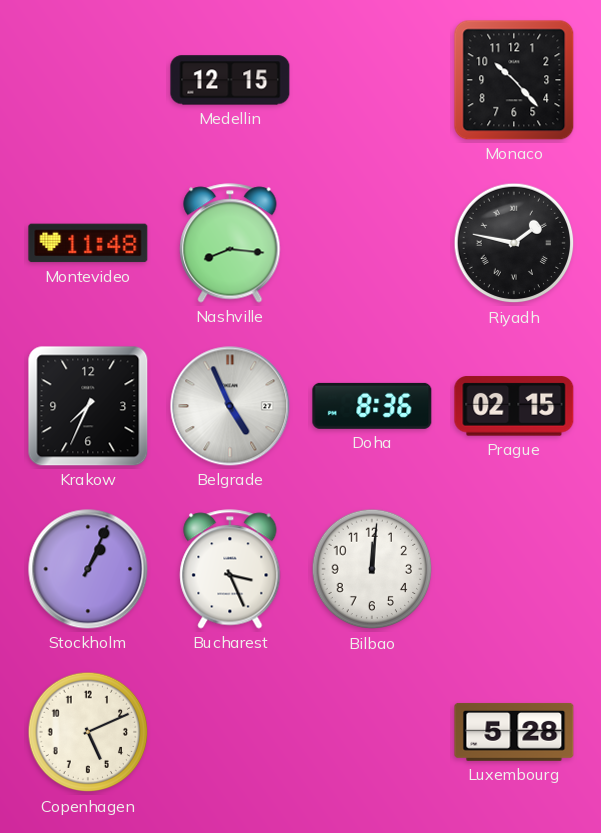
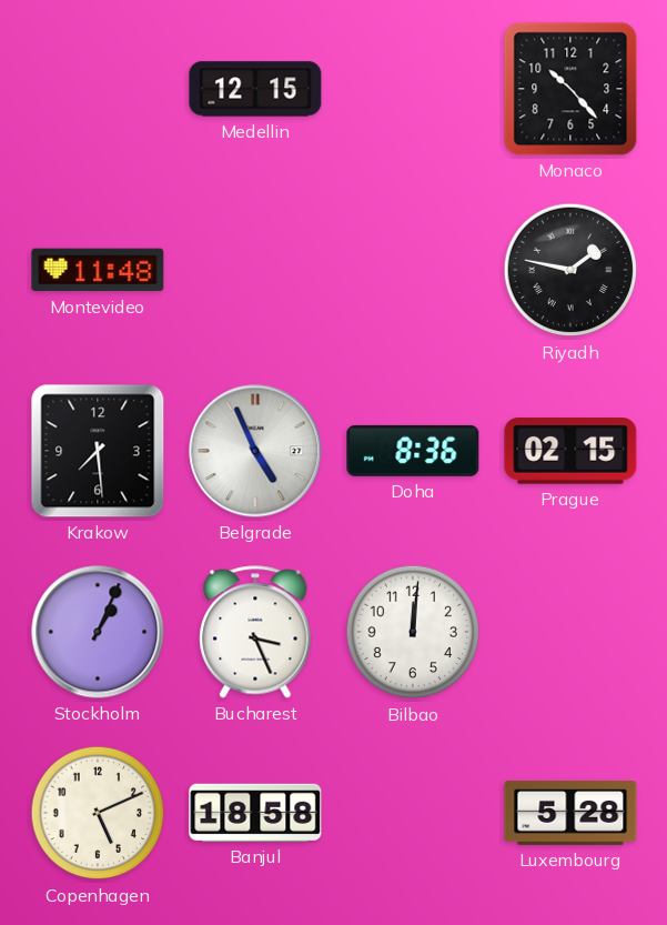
Nashville: 8:16 -> none (230, 243)
Krakow: 7:34 -> 7:29 (98, 451)
Banjul: none -> 18:58 (255, 813)
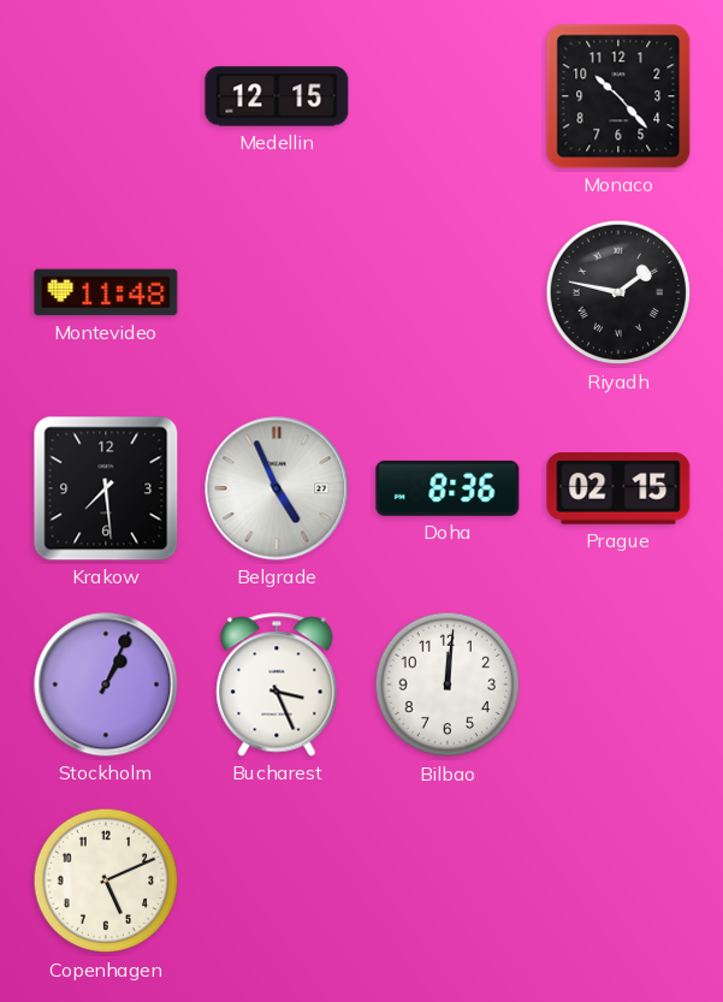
Banjul: 18:58 -> none (255, 813)
Luxembourg: 5:28 -> none (570, 813)
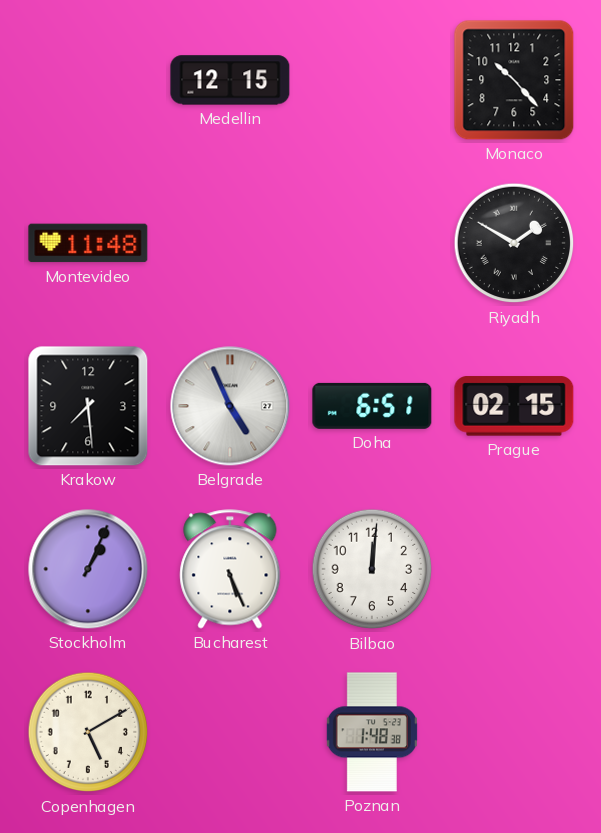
Riyadh: 1:47 -> 1:50 (514, 243)
Doha: 8:36 -> 6:51 (372, 406)
Bucharest: 3:26 -> 5:26 (230, 569)
Copenhagen: 5:11 -> 5:10 (88, 732)
Poznan: none -> 1:48 (372, 732)
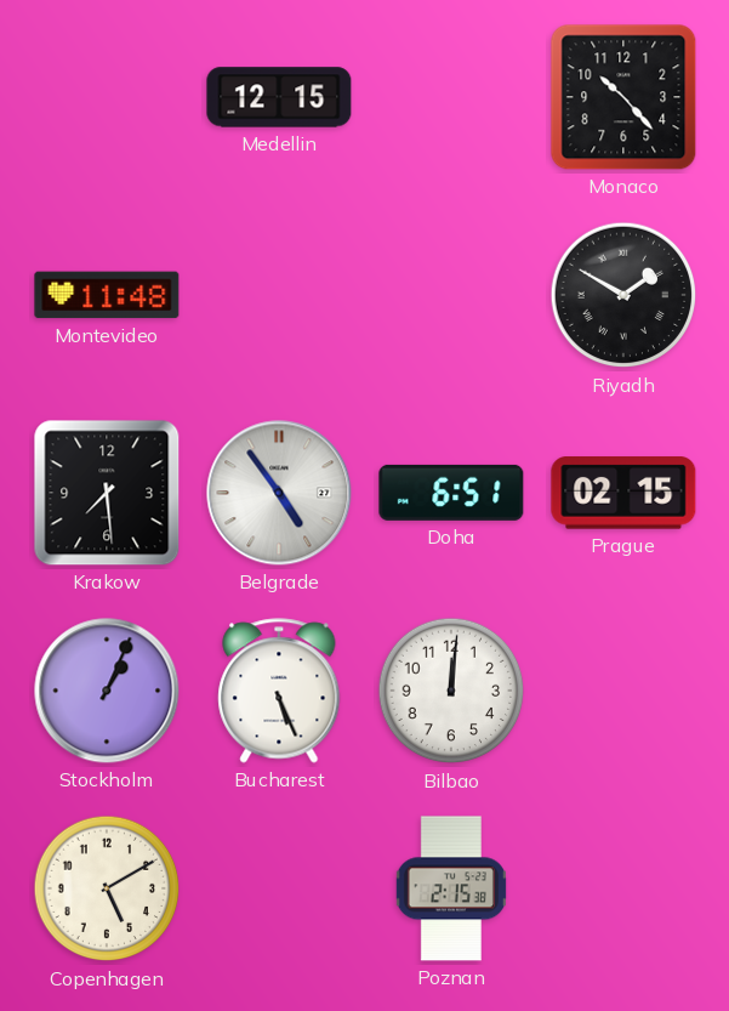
Belgrade: 4:56 -> 4:54 (279, 493)
Poznan: 1:48 -> 2:15 (451, 888)
